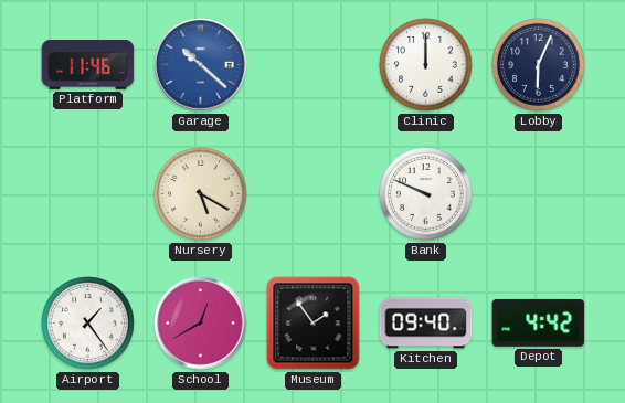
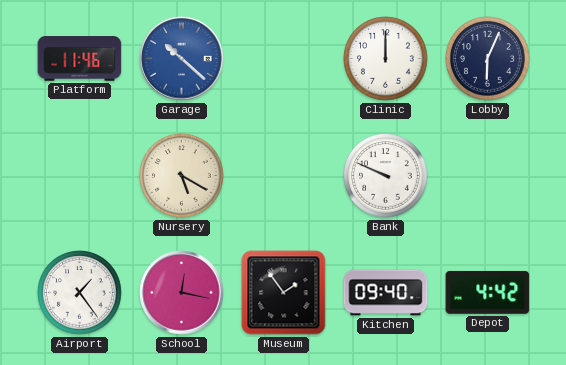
School: 12:40 -> 12:17 (182, 293)
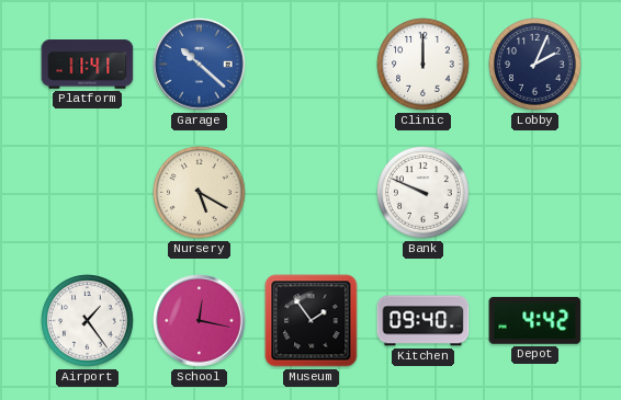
Platform: 11:46 -> 11:41 (88, 65)
Lobby: 6:04 -> 2:04 (535, 65)
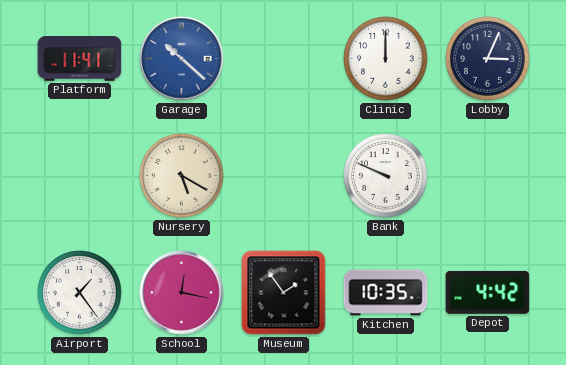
Lobby: 2:04 -> 3:04 (488, 59)
Kitchen: 09:40 -> 10:35 (386, 293)
